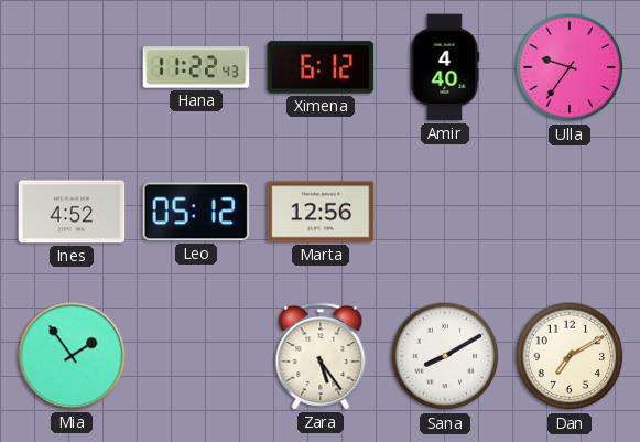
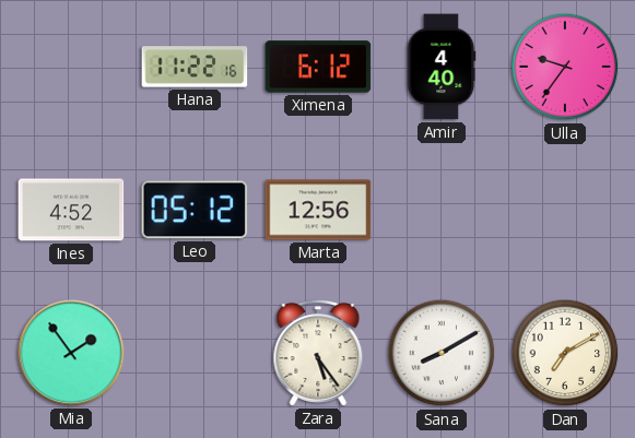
Hana: 11:22:43 -> 11:22:16 (195, 67)
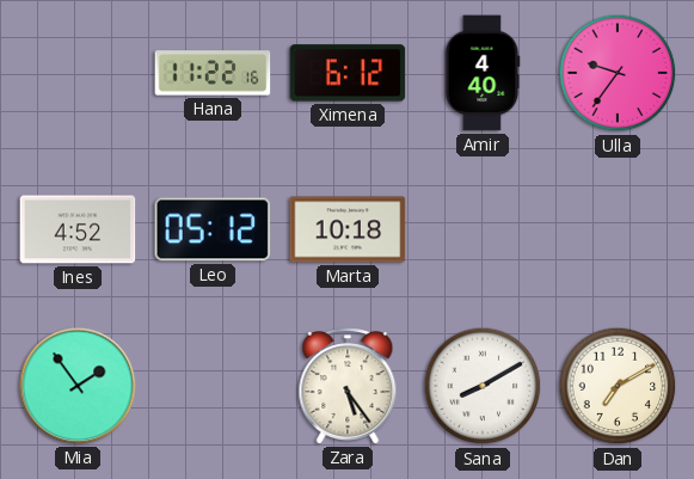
Marta: 12:56 -> 10:18 (348, 229)
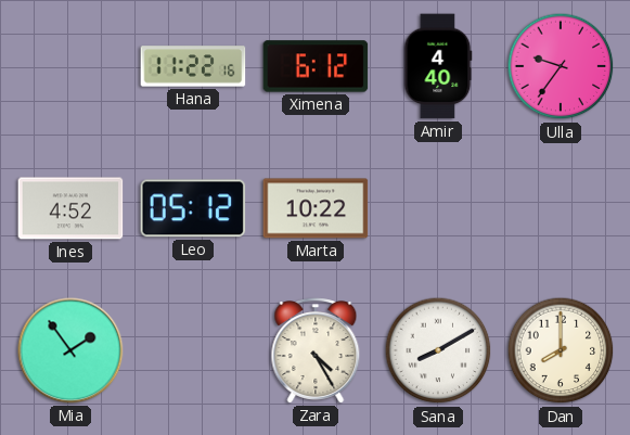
Marta: 10:18 -> 10:22 (316, 208)
Zara: 5:24 -> 4:25 (316, 350)
Dan: 7:10 -> 8:00 (561, 350)
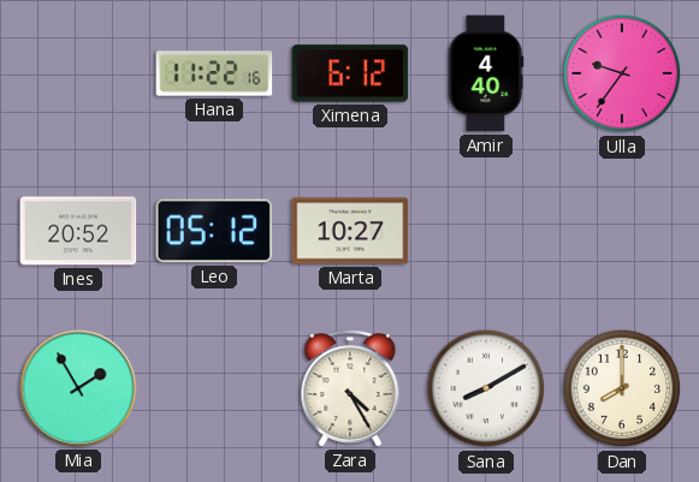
Ines: 4:52 -> 20:52 (78, 231)
Marta: 10:22 -> 10:27 (350, 231)
Mia: 1:54 -> 1:55 (78, 388)
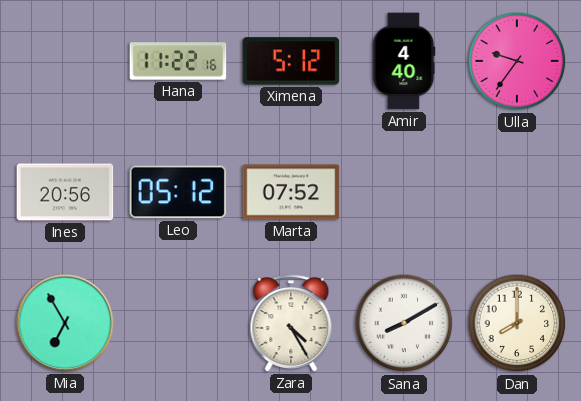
Ximena: 6:12 -> 5:12 (291, 61)
Ines: 20:52 -> 20:56 (65, 192)
Marta: 10:27 -> 07:52 (291, 192)
Mia: 1:55 -> 6:55 (65, 323)
